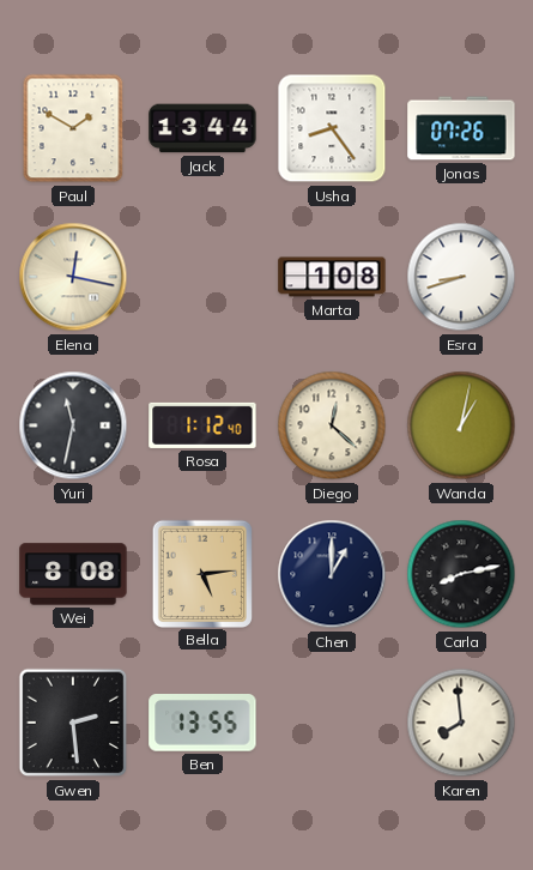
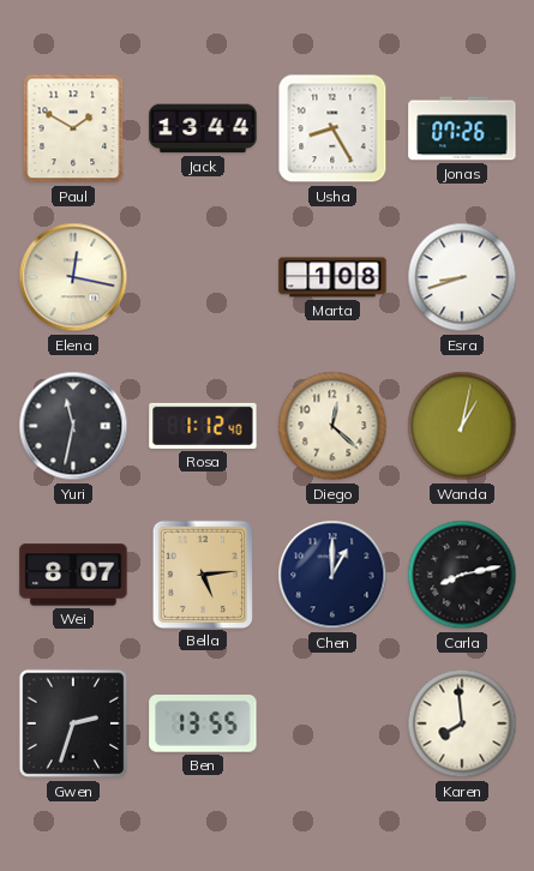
Usha: 8:24 -> 8:25 (332, 128)
Wei: 8:08 -> 8:07 (73, 575)
Gwen: 2:29 -> 2:33 (73, 723)
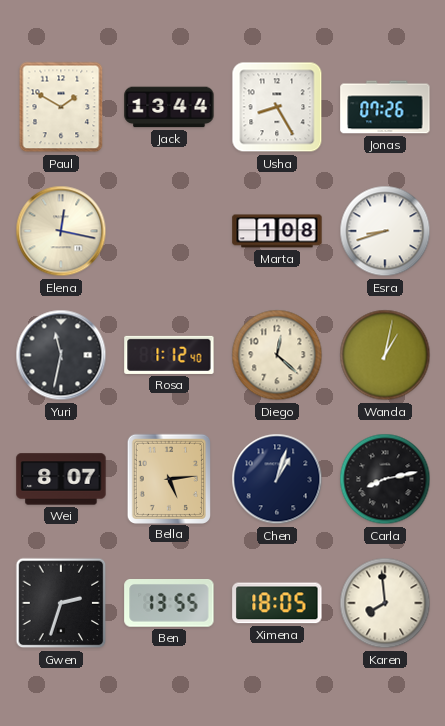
Chen: 1:00 -> 1:03 (277, 479)
Ximena: none -> 18:05 (277, 603)
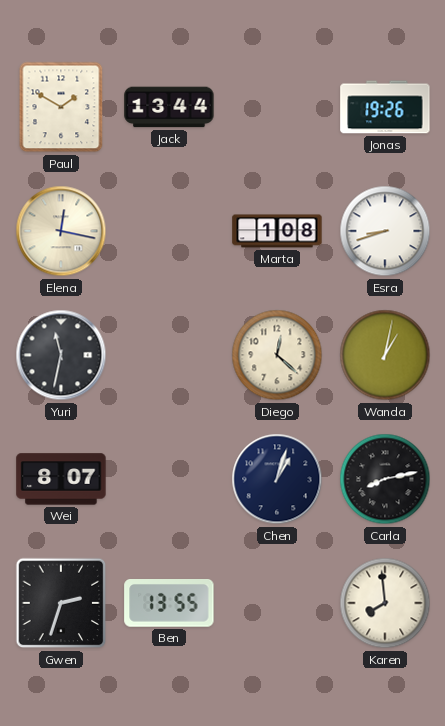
Usha: 8:25 -> none (277, 107)
Jonas: 07:26 -> 19:26 (385, 107)
Rosa: 1:12 -> none (169, 355)
Bella: 5:14 -> none (168, 478)
Ximena: 18:05 -> none (277, 603)
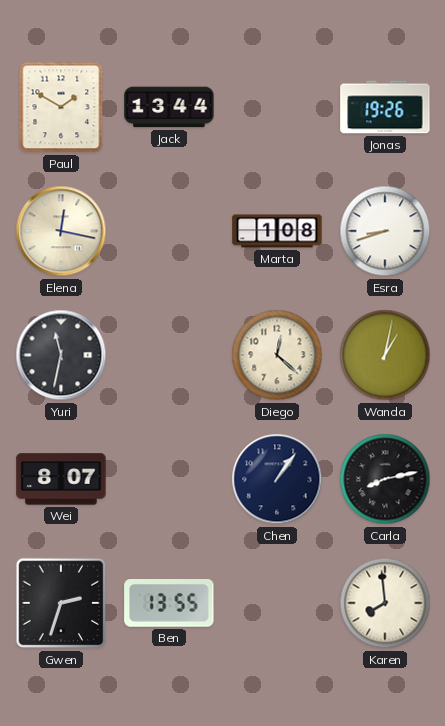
Chen: 1:03 -> 1:06 (277, 479)
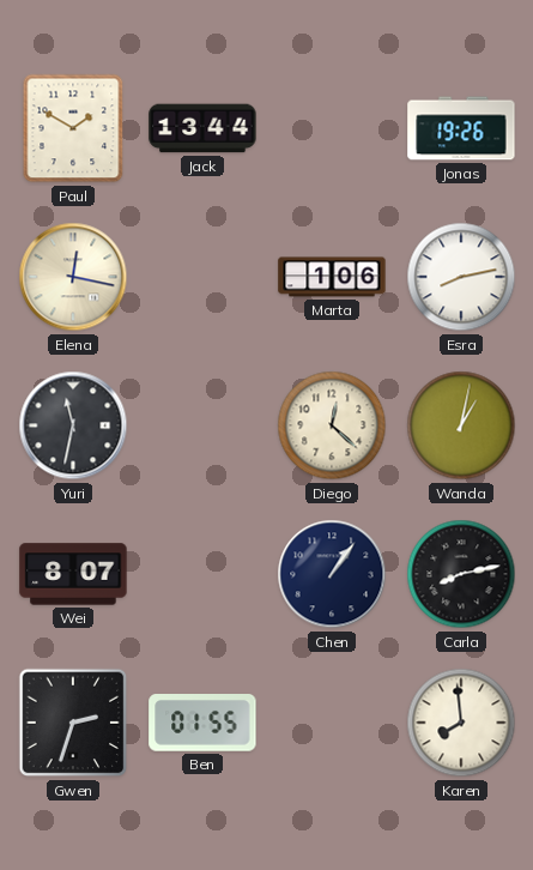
Marta: 1:08 -> 1:06 (332, 277)
Esra: 8:42 -> 8:13 (461, 277)
Ben: 13:55 -> 01:55 (202, 724)
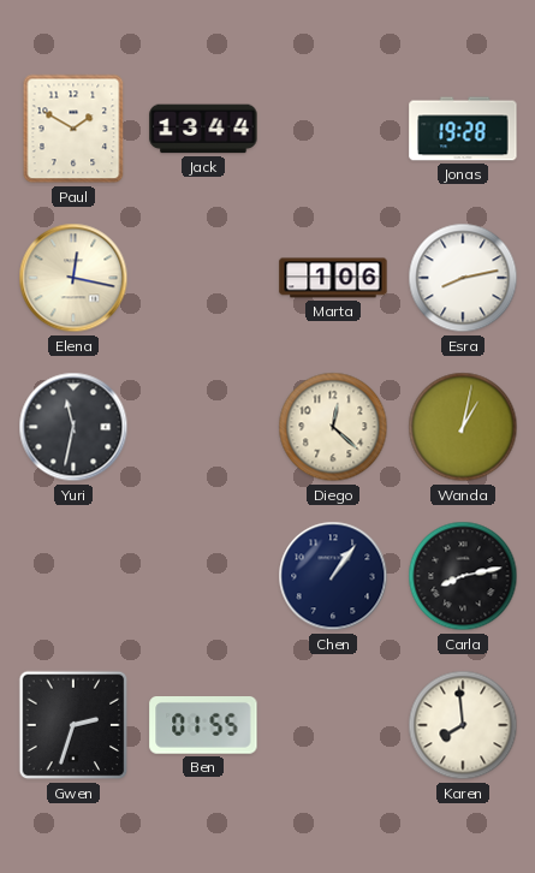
Jonas: 19:26 -> 19:28 (463, 129)
Wei: 8:07 -> none (73, 574)
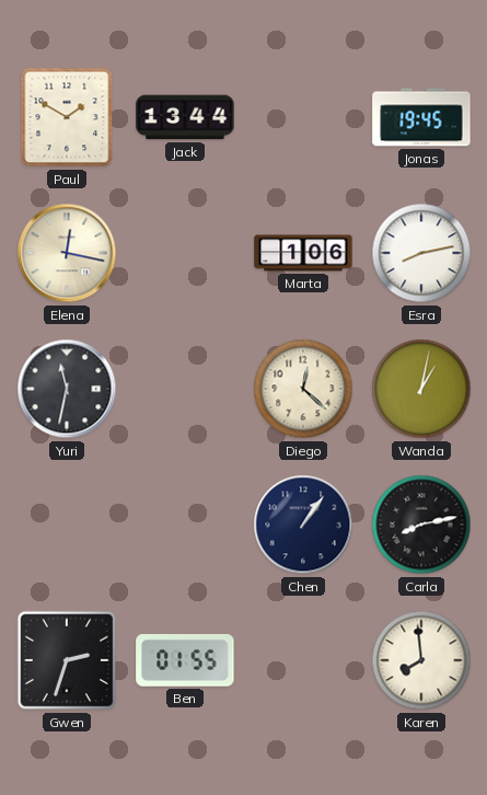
Jonas: 19:28 -> 19:45 (421, 117)
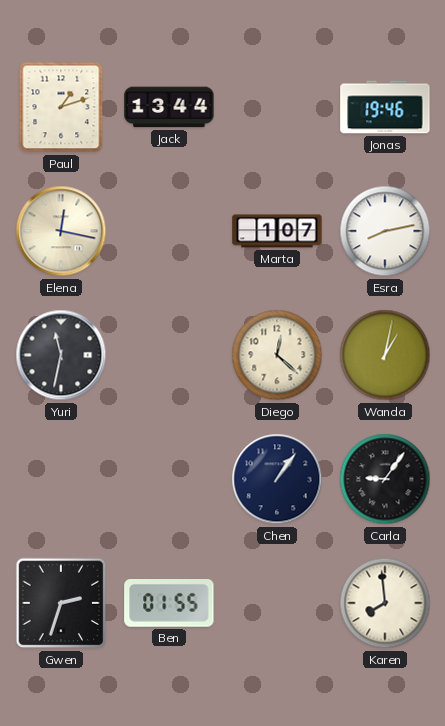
Paul: 1:50 -> 1:12 (61, 107)
Jonas: 19:45 -> 19:46 (385, 107)
Marta: 1:06 -> 1:07 (277, 231)
Carla: 8:13 -> 9:06 (385, 479)
